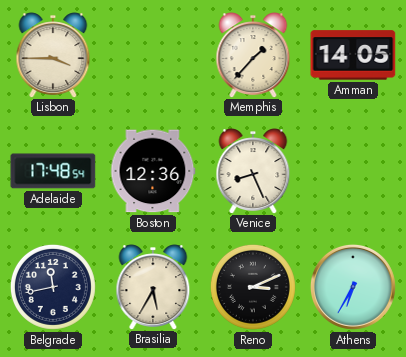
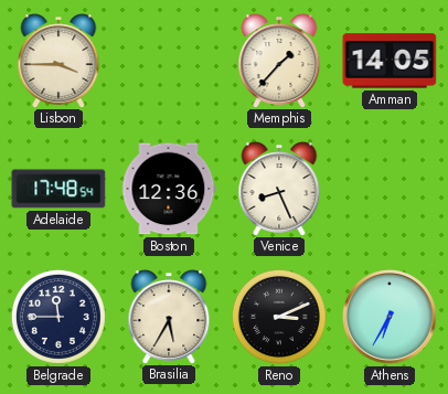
Belgrade: 11:43 -> 11:45 (58, 317)
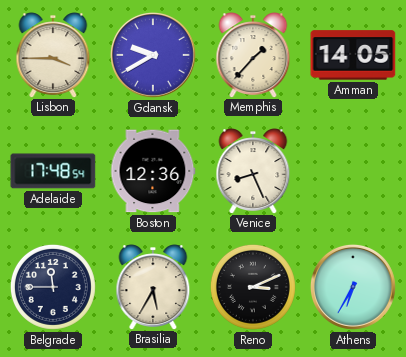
Gdansk: none -> 9:40 (153, 55)
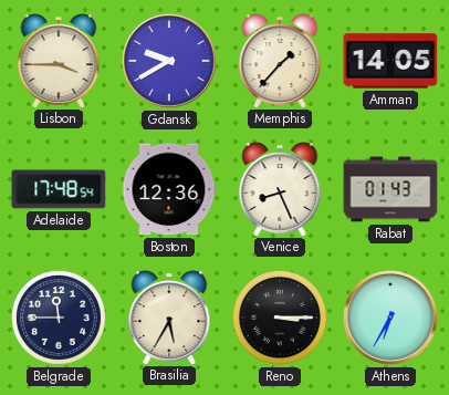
Rabat: none -> 01:43 (390, 189)
Reno: 3:11 -> 3:15 (280, 318)
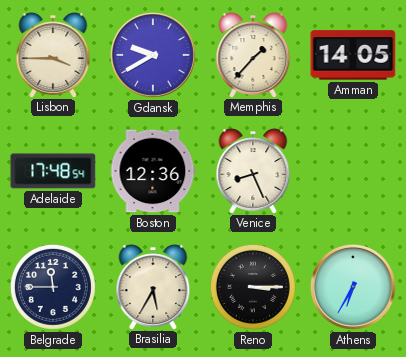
Rabat: 01:43 -> none (390, 189)
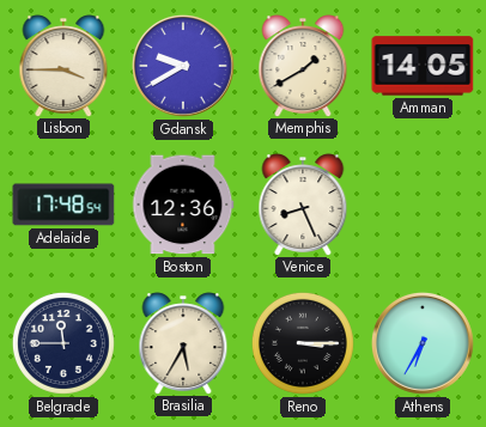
Memphis: 1:37 -> 1:40 (303, 66)
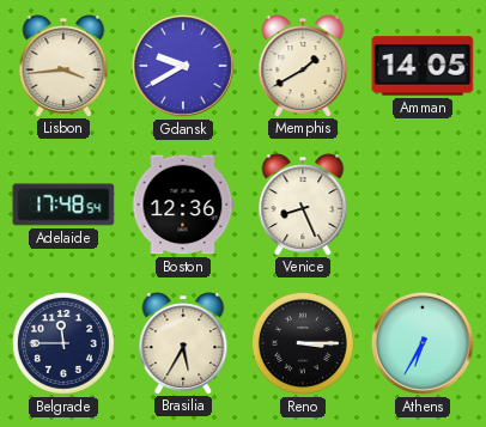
Lisbon: 3:45 -> 3:44 (63, 66)
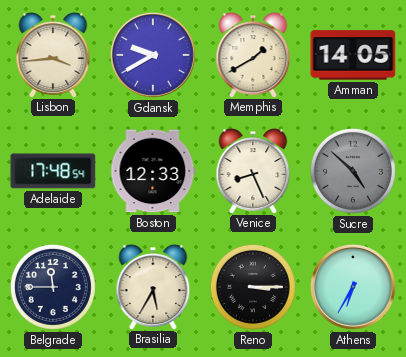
Boston: 12:36 -> 12:33 (153, 171)
Sucre: none -> 4:52 (353, 171)
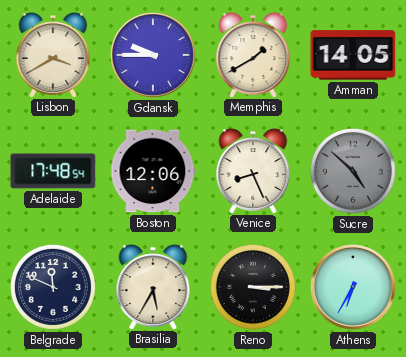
Lisbon: 3:44 -> 3:40 (53, 55)
Gdansk: 9:40 -> 9:45 (153, 55)
Boston: 12:33 -> 12:06 (153, 171)
Belgrade: 11:45 -> 11:49 (53, 287)
